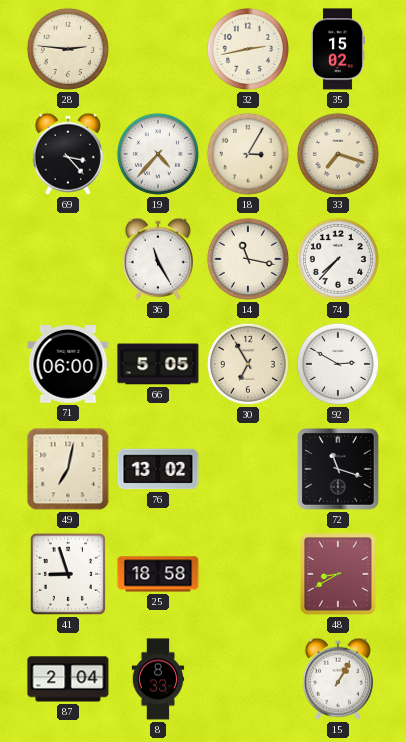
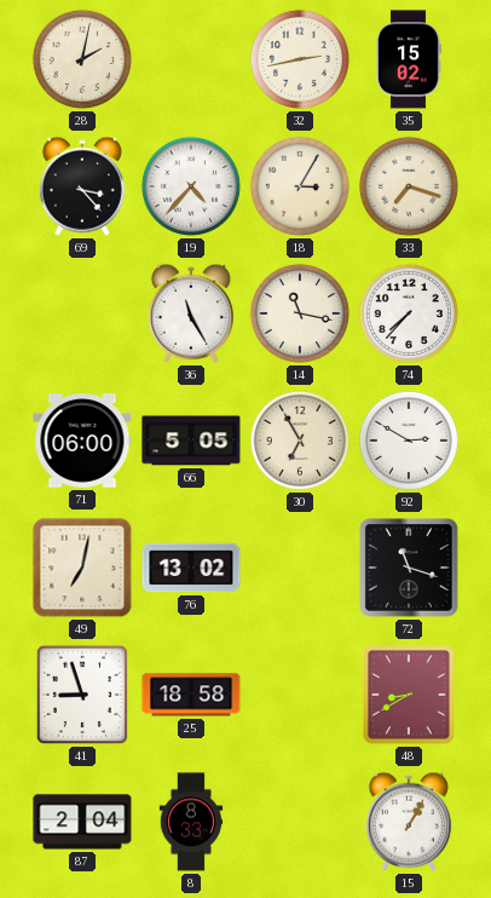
28: 2:46 -> 2:02 (82, 59)
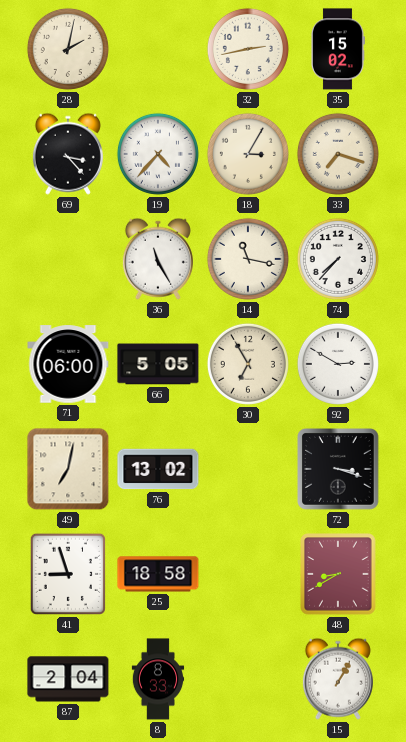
72: 11:18 -> 3:18 (339, 470)
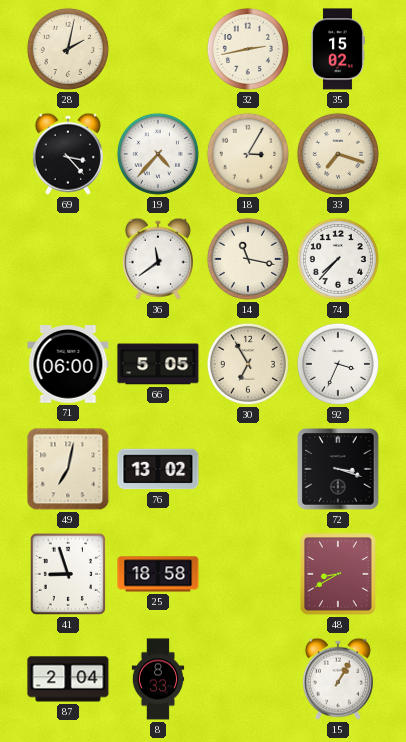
36: 11:25 -> 11:39 (158, 259)
92: 2:50 -> 3:34 (338, 364)
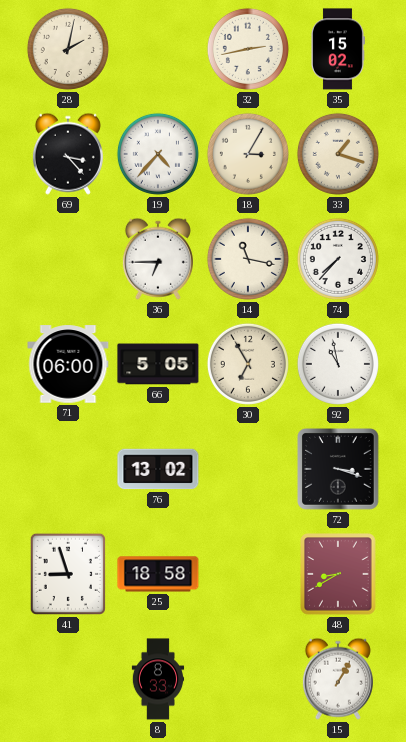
33: 7:18 -> 1:18 (338, 154)
36: 11:39 -> 6:45 (158, 259)
92: 3:34 -> 10:58 (338, 364)
49: 7:02 -> none (68, 469)
87: 2:04 -> none (68, 679)
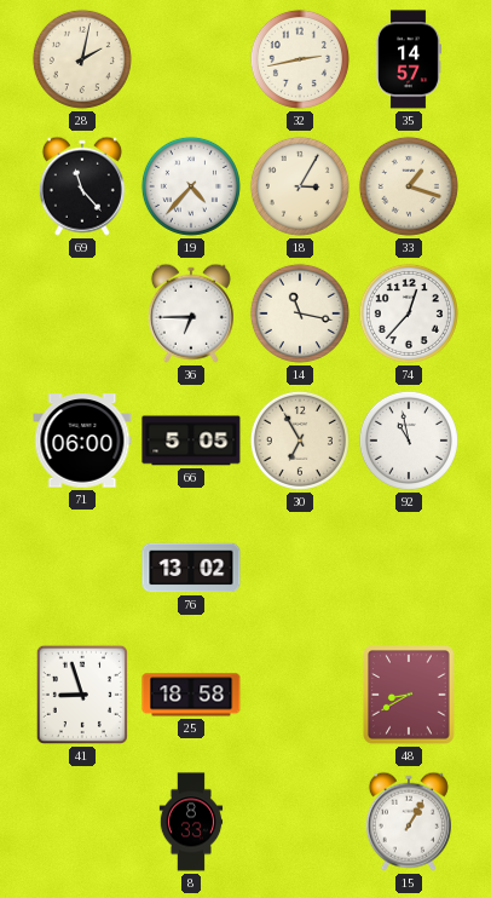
35: 15:02 -> 14:57 (409, 59)
69: 3:23 -> 11:23 (82, 186)
74: 7:37 -> 12:37 (409, 313)
72: 3:18 -> none (339, 470)
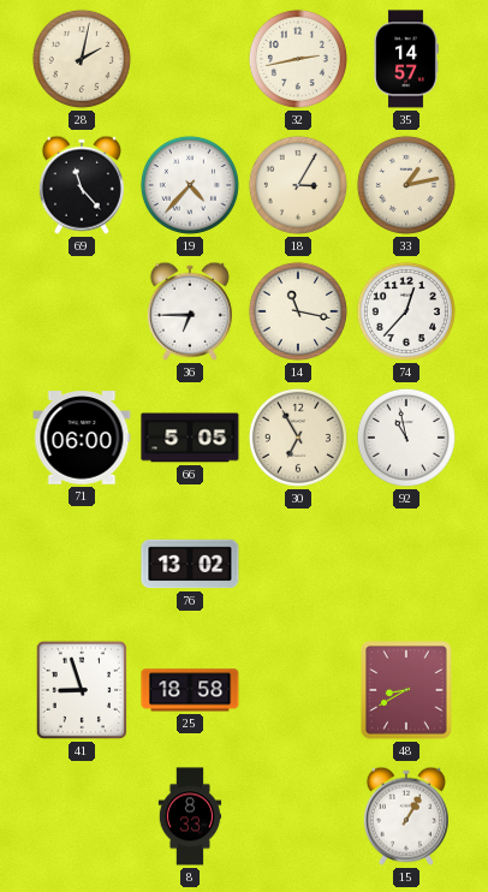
33: 1:18 -> 1:13 (406, 185)
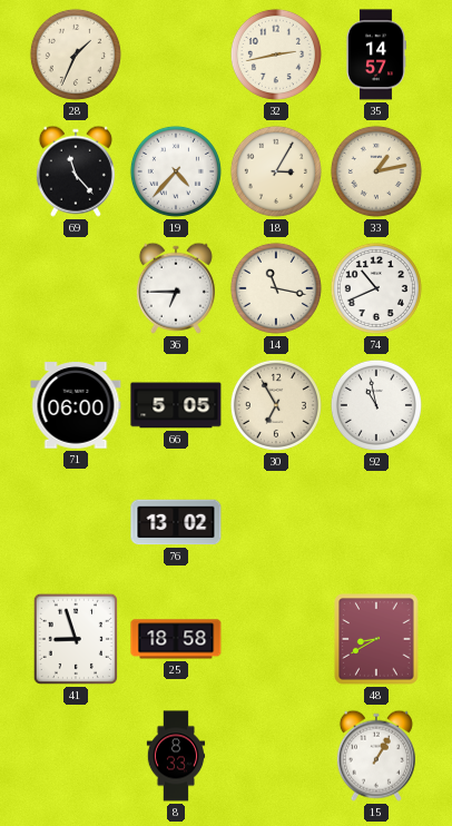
28: 2:02 -> 1:34 (76, 55)
74: 12:37 -> 10:41 (376, 288)
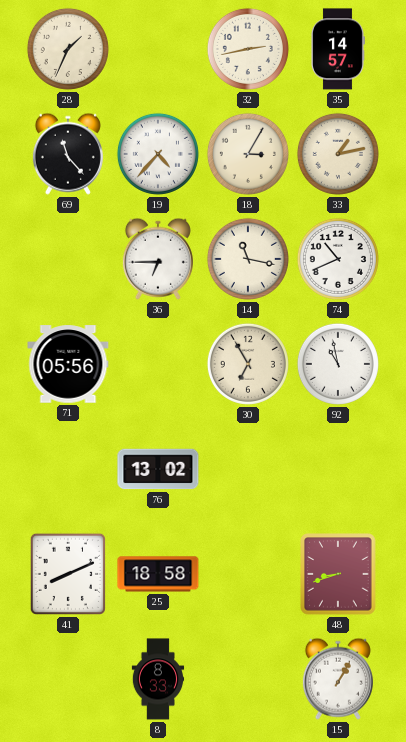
71: 06:00 -> 05:56 (68, 364)
66: 5:05 -> none (176, 405)
41: 8:57 -> 8:11 (68, 574)
48: 8:40 -> 8:42 (338, 574)
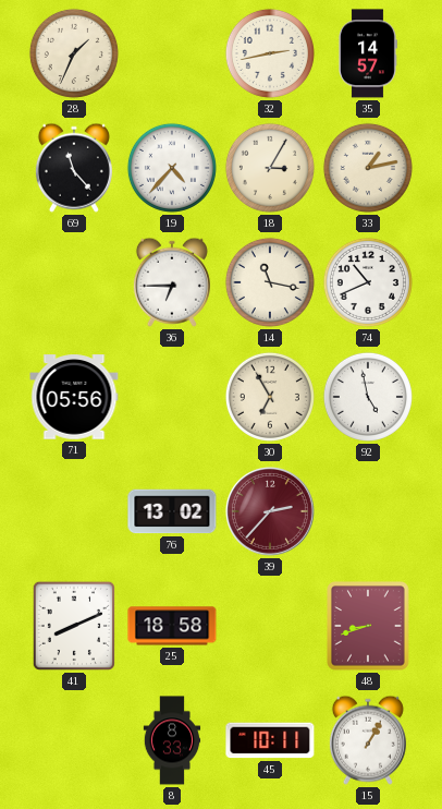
92: 10:58 -> 4:58 (368, 397)
39: none -> 2:37 (270, 511)
45: none -> 10:11 (270, 740)
